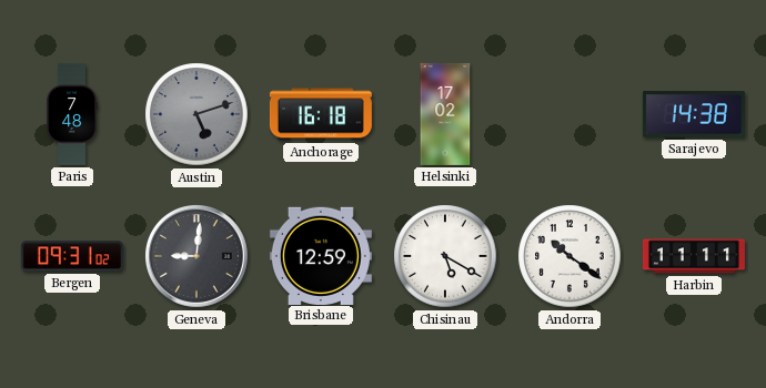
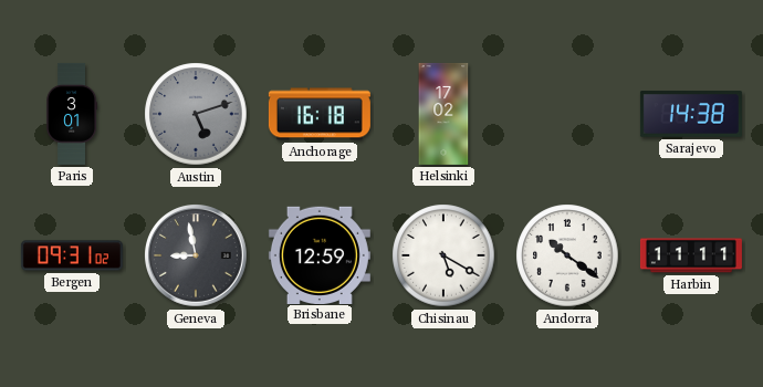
Paris: 7:48 -> 3:01 (72, 114)
Geneva: 9:01 -> 8:58 (197, 257)
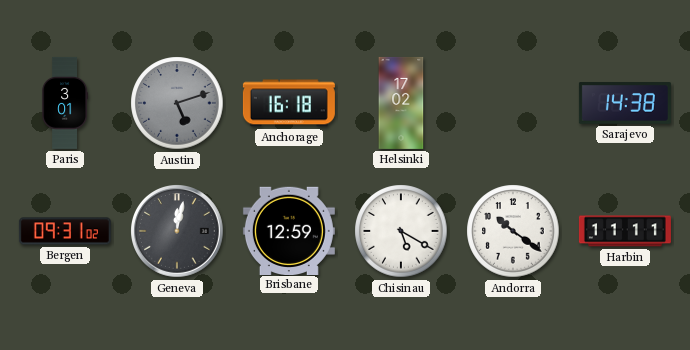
Geneva: 8:58 -> 12:02 (178, 232)
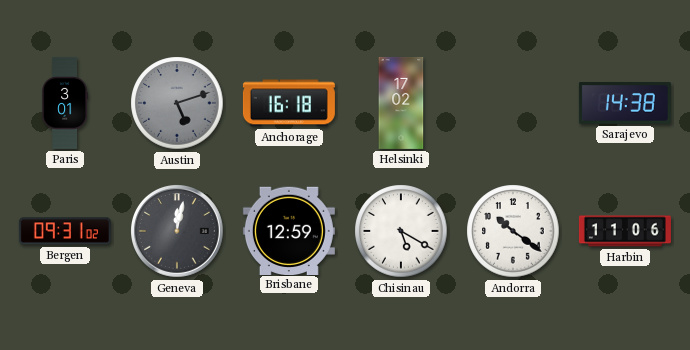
Harbin: 11:11 -> 11:06 (625, 231)
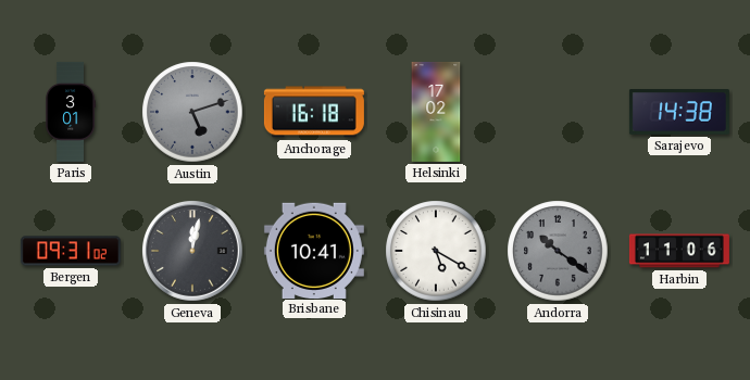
Brisbane: 12:59 -> 10:41 (314, 250)
Andorra dial: white -> grey (558, 251)
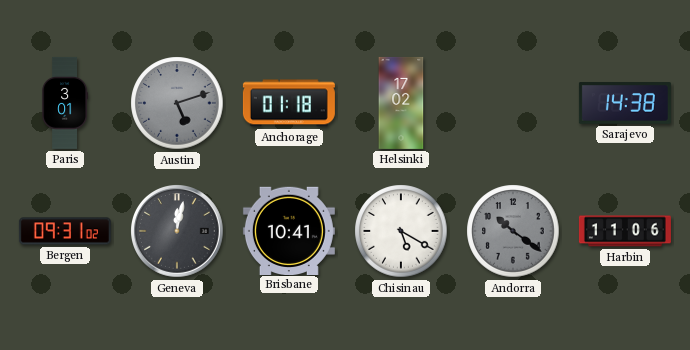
Anchorage: 16:18 -> 01:18 (289, 103)
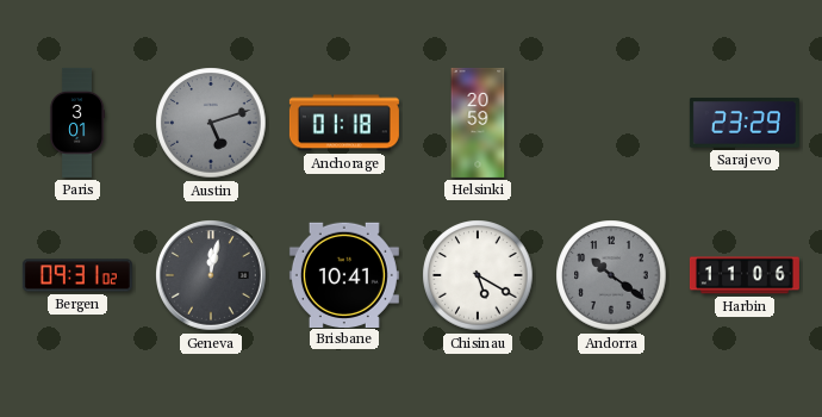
Helsinki: 17:02 -> 20:59 (478, 123)
Sarajevo: 14:38 -> 23:29 (745, 123)
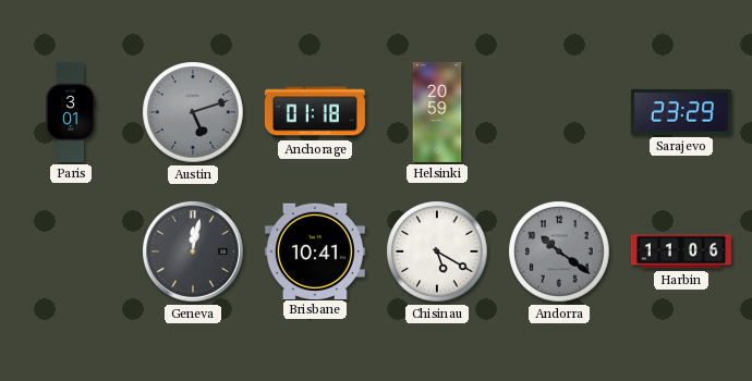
Bergen: 09:31 -> none (77, 275)
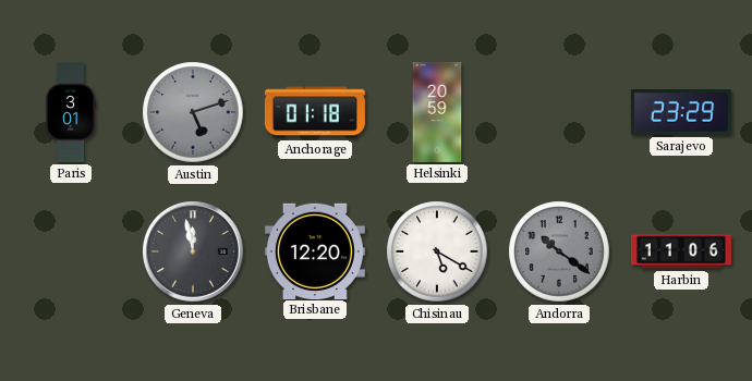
Geneva: 12:02 -> 11:58 (194, 253)
Brisbane: 10:41 -> 12:20 (315, 250)
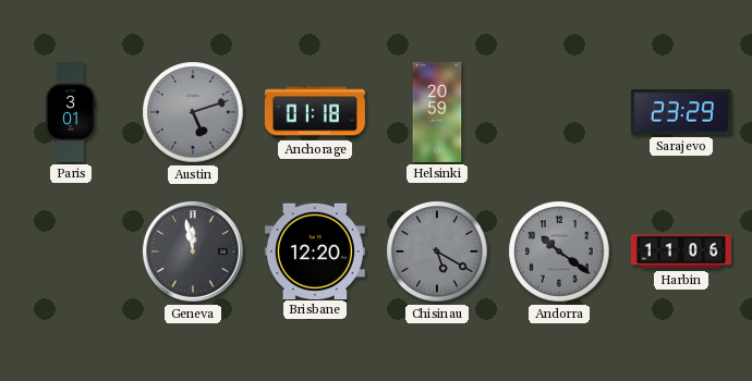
Chisinau dial: white -> grey (437, 251)
